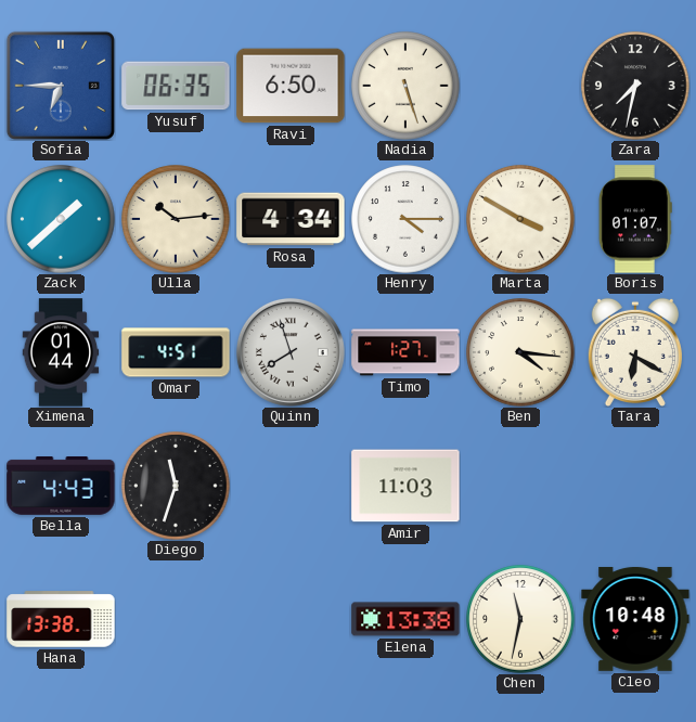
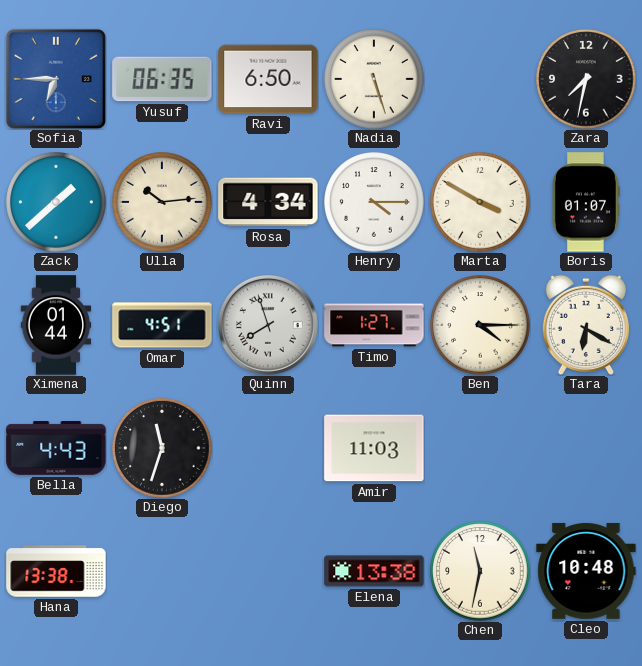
Ben: 4:16 -> 4:15 (480, 325)
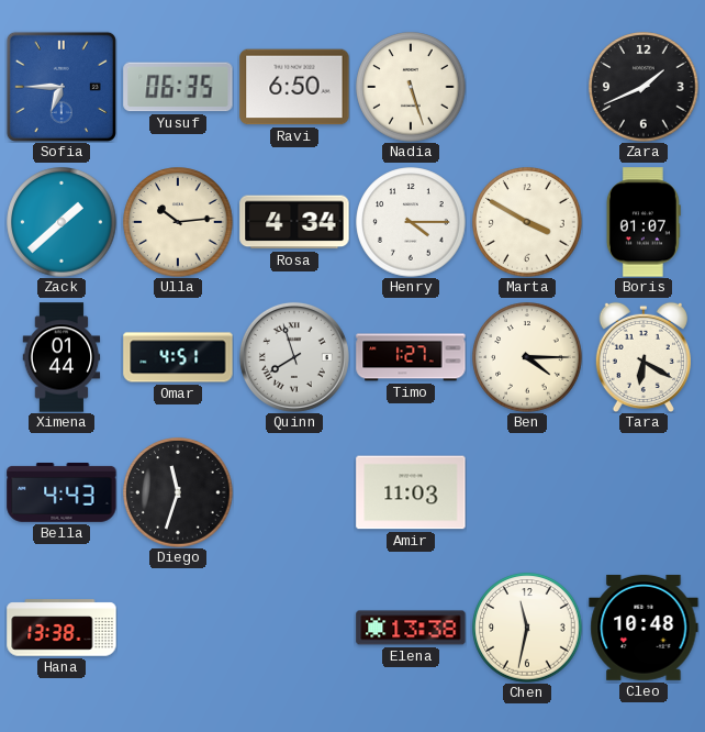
Zara: 7:32 -> 1:41 (644, 87)
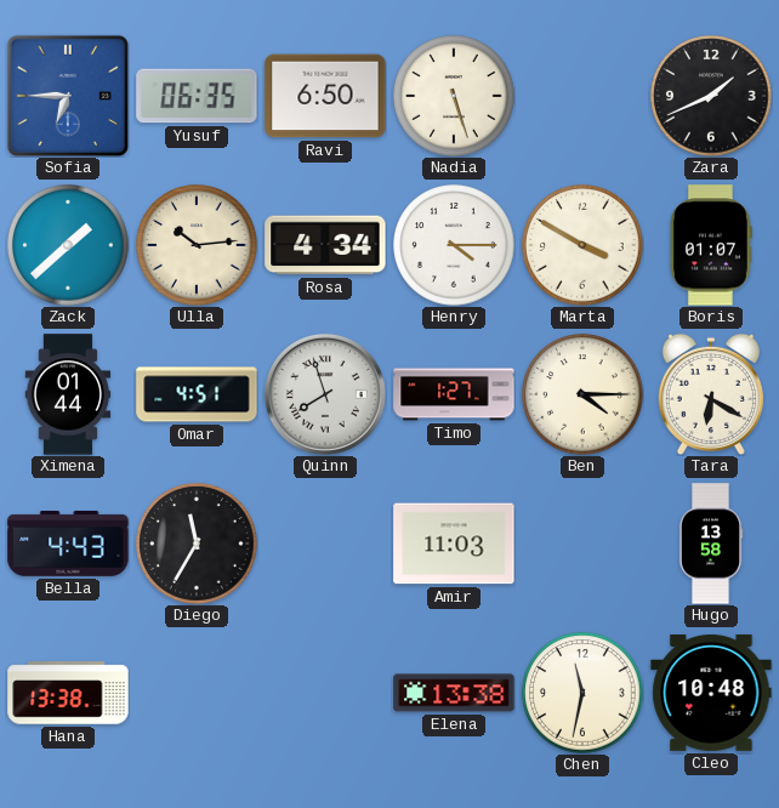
Diego: 11:33 -> 11:35 (197, 544)
Hugo: none -> 13:58 (711, 544)
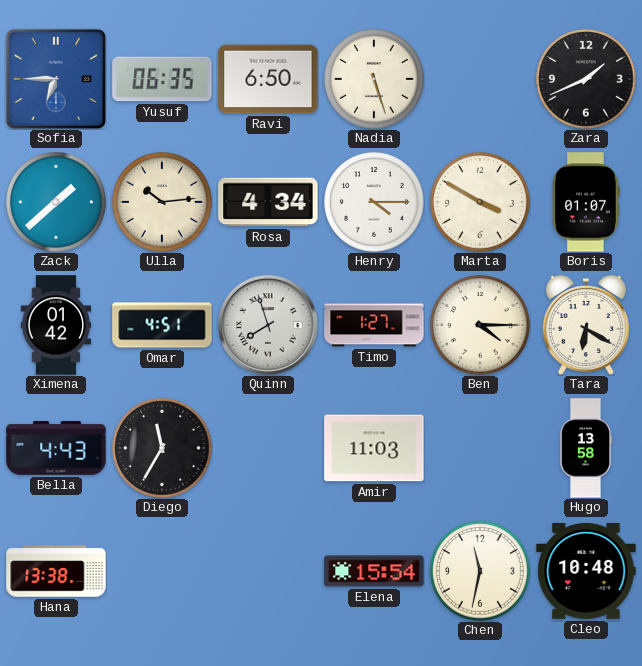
Ximena: 01:44 -> 01:42 (56, 325)
Elena: 13:38 -> 15:54 (374, 571)
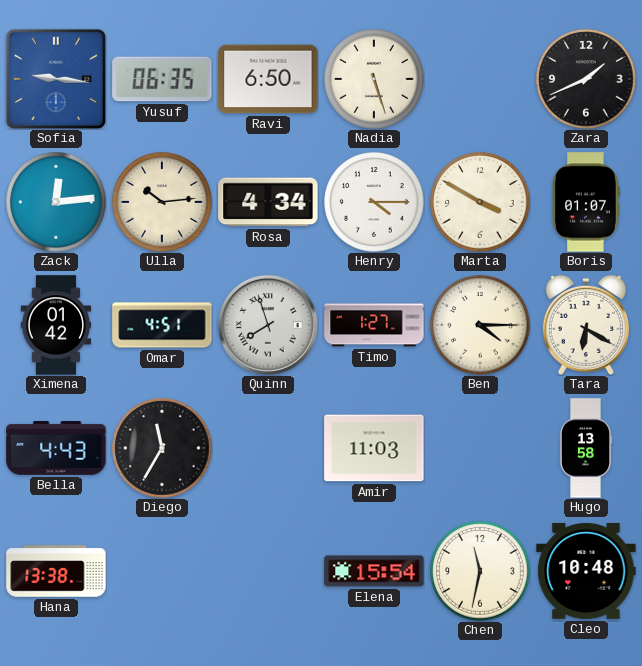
Sofia: 6:45 -> 9:16 (56, 79)
Zack: 1:38 -> 12:14 (56, 202)
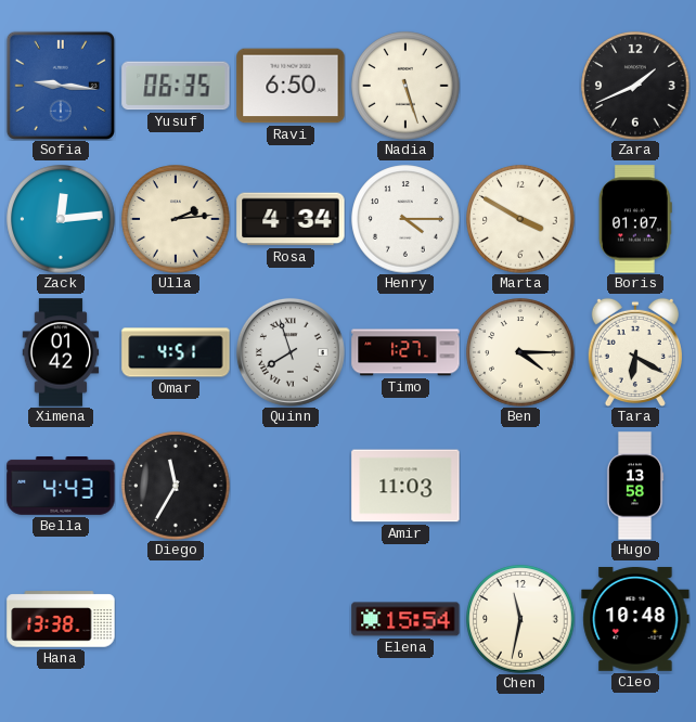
Ulla: 10:14 -> 2:14 (176, 219)
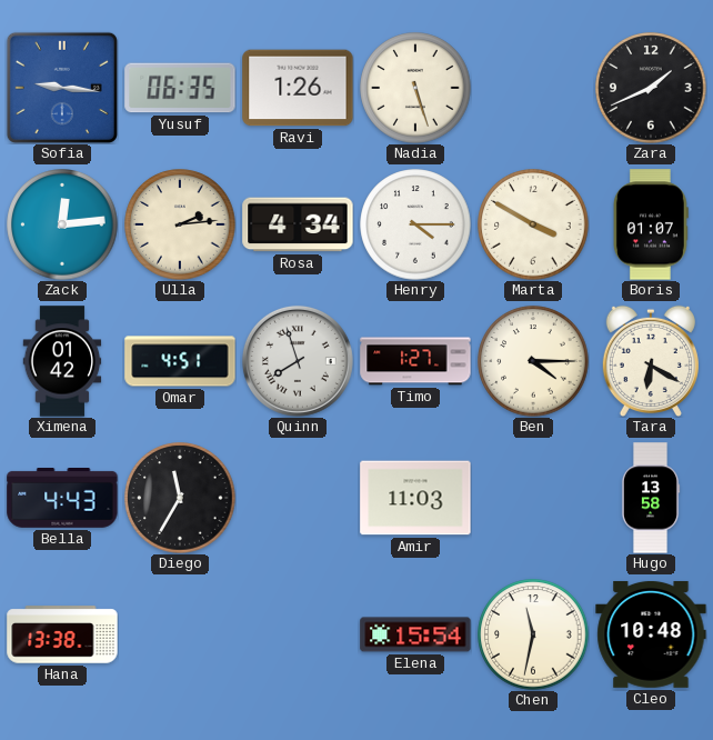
Ravi: 6:50 -> 1:26 (298, 88)
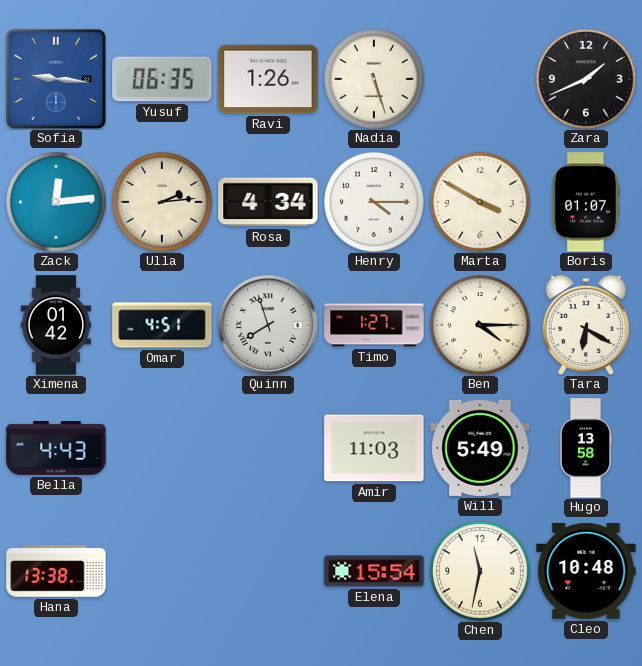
Diego: 11:35 -> none (180, 498)
Will: none -> 5:49 (480, 448)
